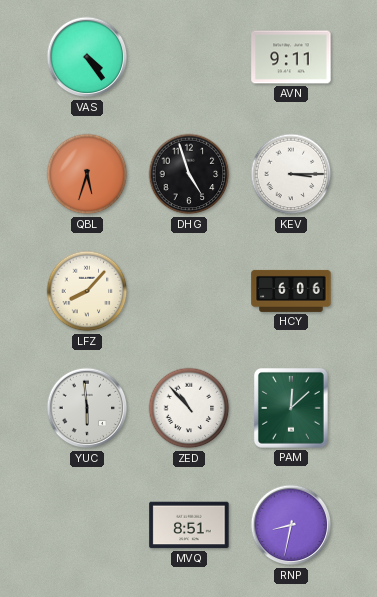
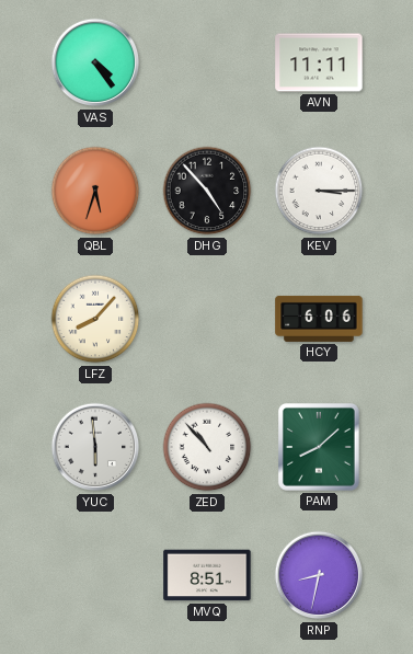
AVN: 9:11 -> 11:11 (319, 62)
DHG: 4:57 -> 4:53 (207, 191)
PAM: 12:08 -> 8:08 (319, 448)
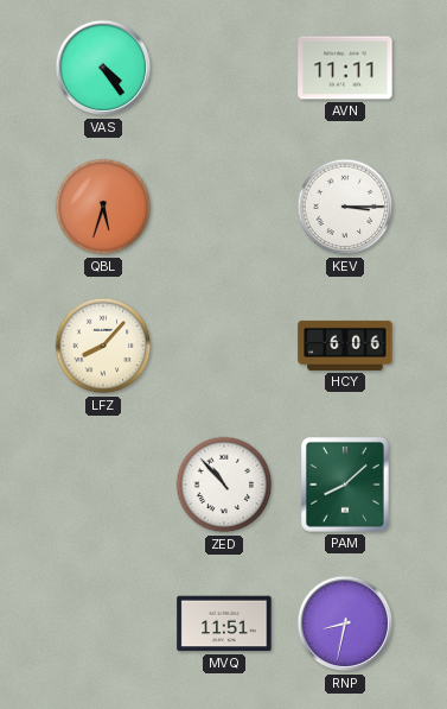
DHG: 4:53 -> none (207, 191)
YUC: 5:59 -> none (95, 447)
MVQ: 8:51 -> 11:51 (224, 623)
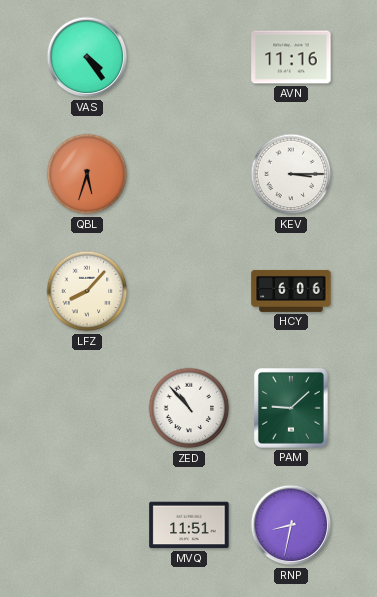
AVN: 11:11 -> 11:16 (291, 57)
PAM: 8:08 -> 9:08 (291, 409)
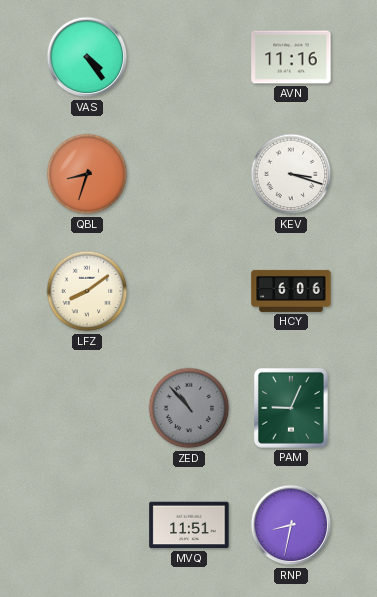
QBL: 5:33 -> 8:33 (87, 174)
KEV: 3:15 -> 3:18 (291, 174)
LFZ: 8:07 -> 8:09 (87, 291)
ZED dial: white -> grey (189, 408)
PAM: 9:08 -> 9:04 (291, 409)
